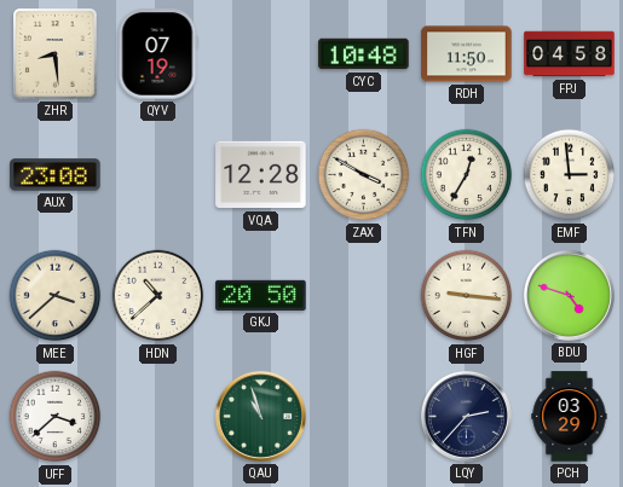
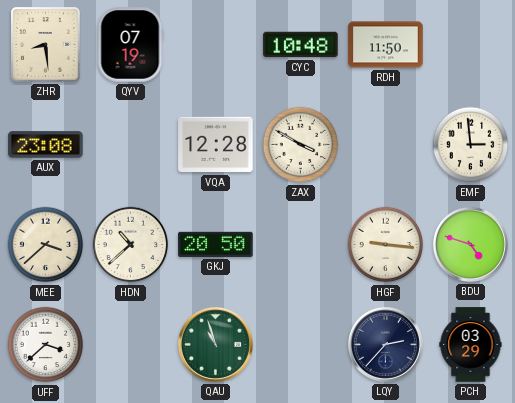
FPJ: 04:58 -> none (570, 54)
TFN: 12:35 -> none (467, 175)
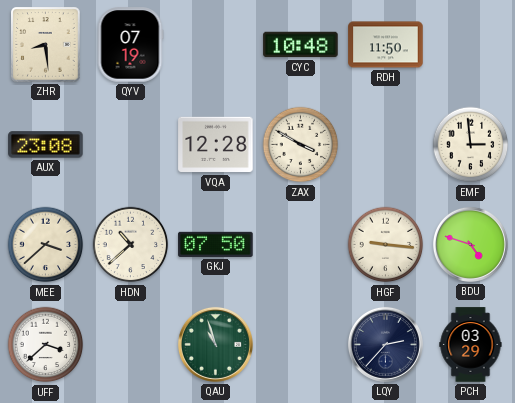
GKJ: 20:50 -> 07:50 (216, 244)
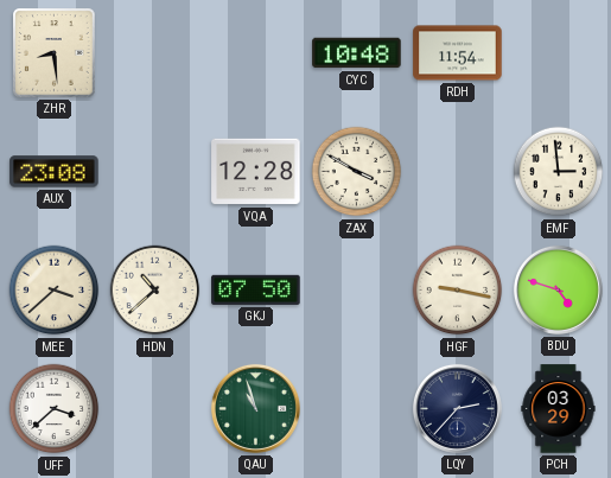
QYV: 07:19 -> none (130, 45)
RDH: 11:50 -> 11:54 (458, 53)
HGF: 9:16 -> 9:17 (458, 291)
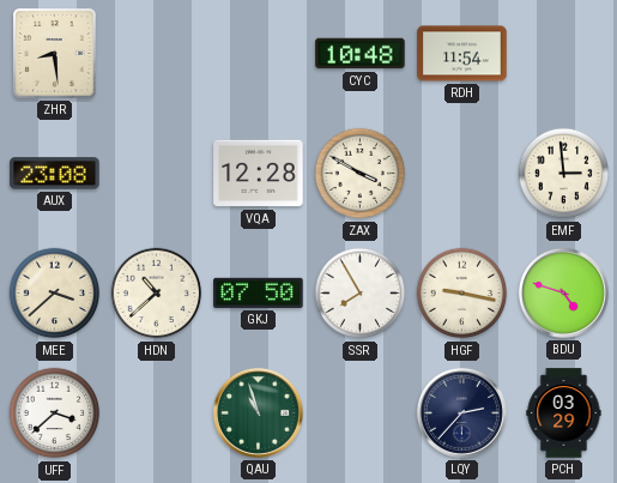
SSR: none -> 7:55 (361, 294)
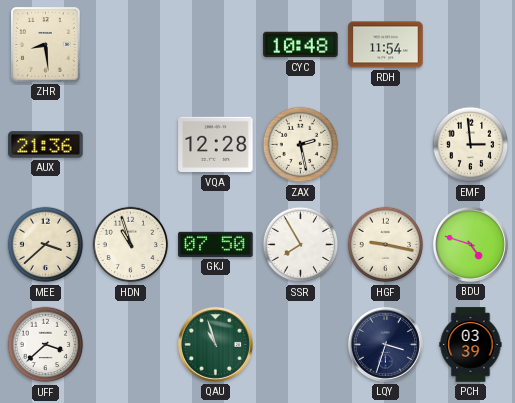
AUX: 23:08 -> 21:36 (46, 145)
ZAX: 3:50 -> 2:28 (301, 145)
HDN: 10:38 -> 10:57 (131, 245)
LQY: 2:37 -> 3:33 (385, 344)
PCH: 03:29 -> 03:39 (471, 345)
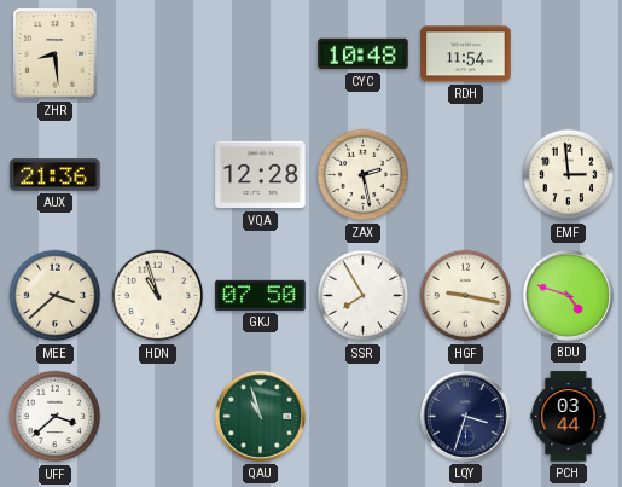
PCH: 03:39 -> 03:44 (569, 417)
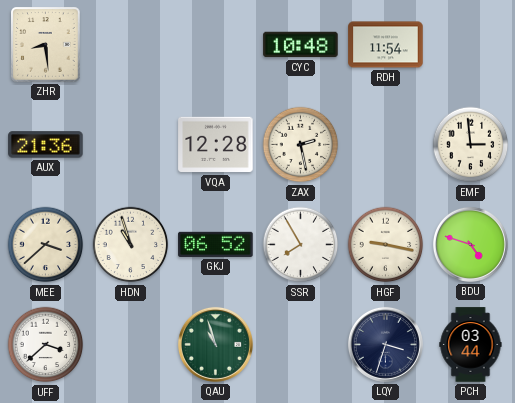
GKJ: 07:50 -> 06:52 (216, 244)
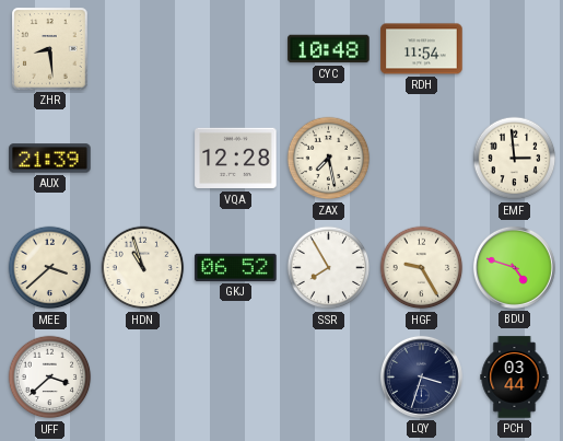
AUX: 21:36 -> 21:39 (50, 159)
ZAX: 2:28 -> 7:28 (329, 159)
HGF: 9:17 -> 9:25 (422, 268)
QAU: 10:57 -> none (215, 344)
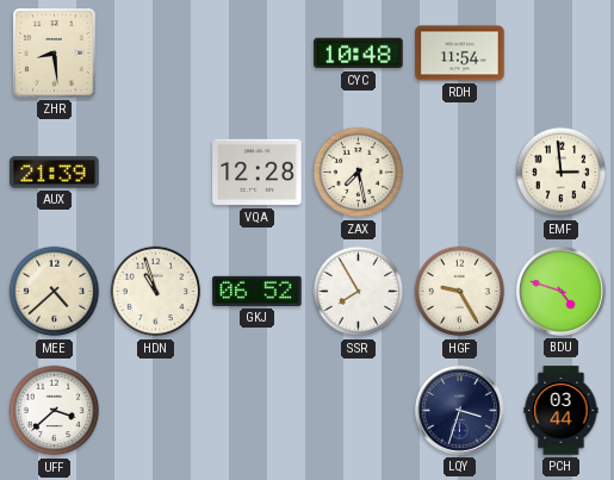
MEE: 3:38 -> 4:38 (55, 292)
